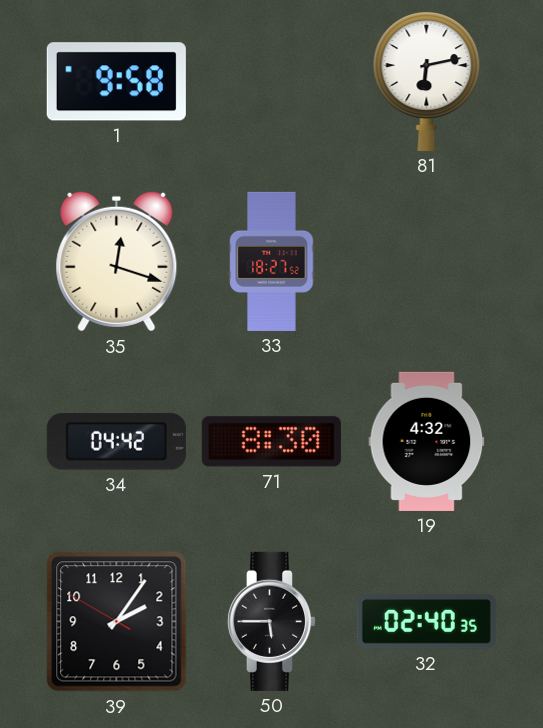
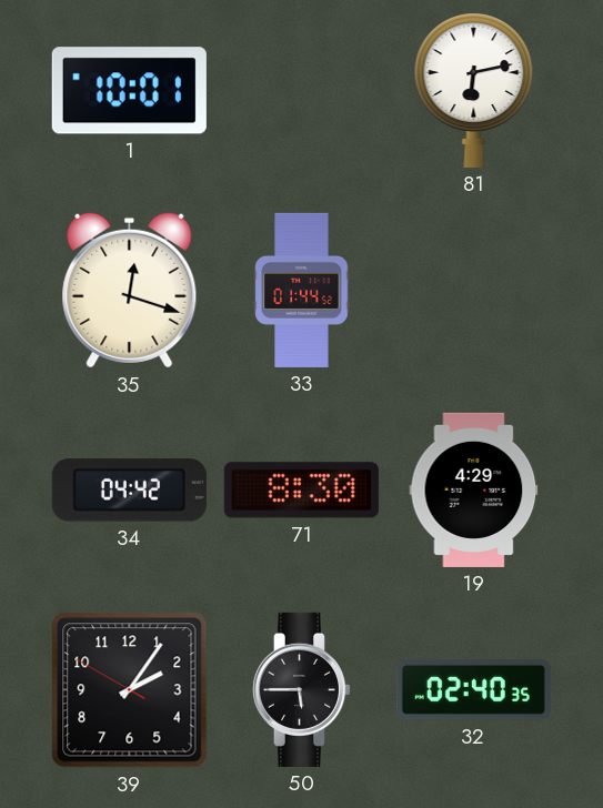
1: 9:58 -> 10:01 (129, 91)
33: 18:27 -> 01:44 (302, 290)
19: 4:32 -> 4:29 (474, 489)
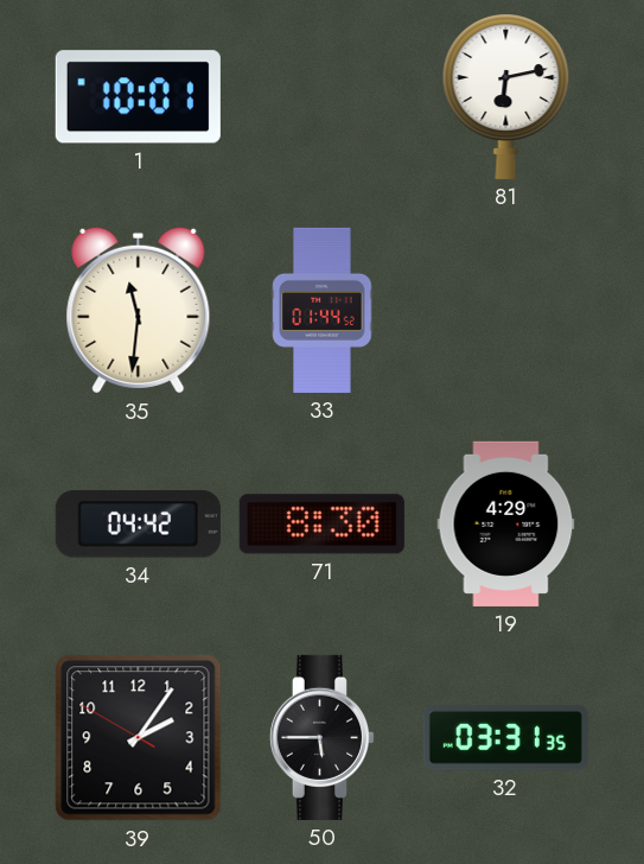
35: 12:18 -> 11:31 (139, 311)
32: 02:40 -> 03:31 (505, 737)
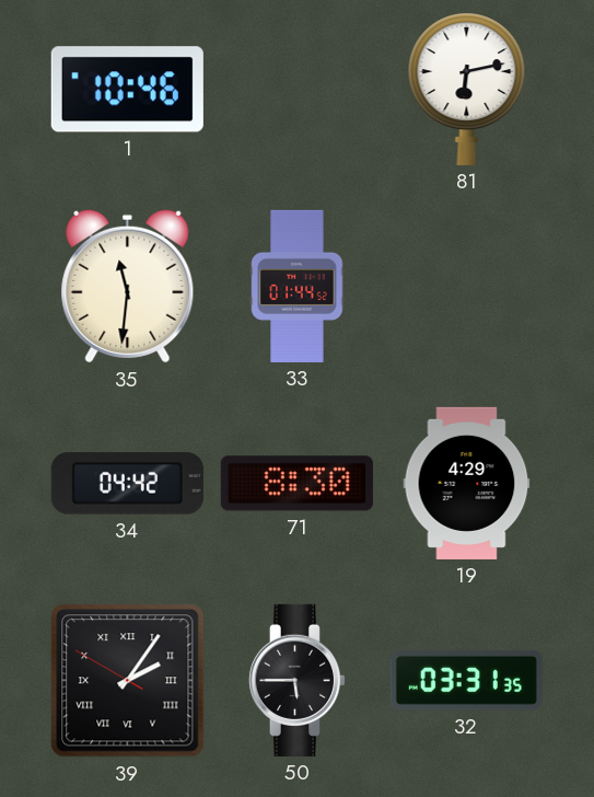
1: 10:01 -> 10:46 (127, 90)
39 numerals: Arabic -> Roman (128, 681)
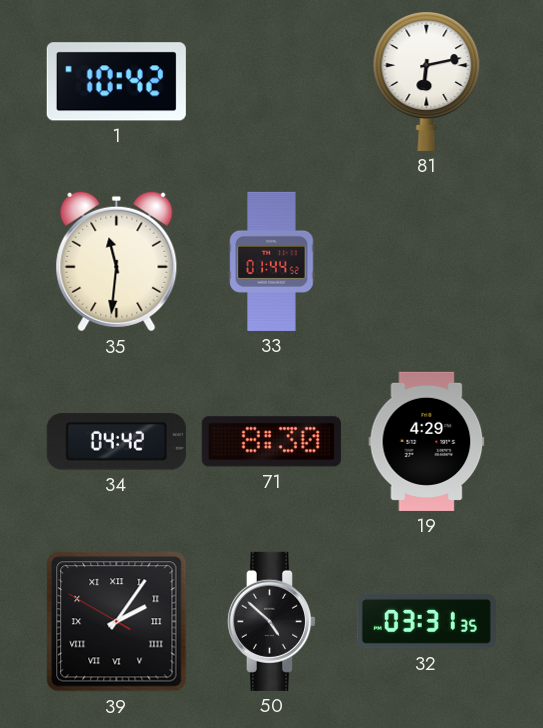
1: 10:46 -> 10:42 (116, 82)
50: 5:45 -> 4:52 (271, 621)
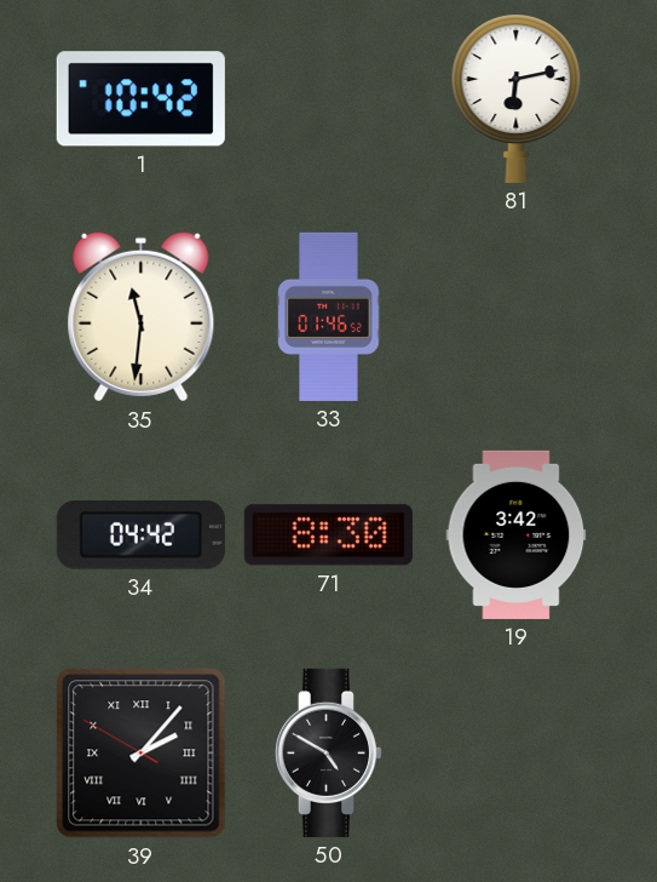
33: 01:44 -> 01:46 (329, 316)
19: 4:29 -> 3:42 (517, 534)
39: 2:05 -> 2:06 (142, 754)
50: 4:52 -> 4:50 (328, 752)
32: 03:31 -> none (426, 621)
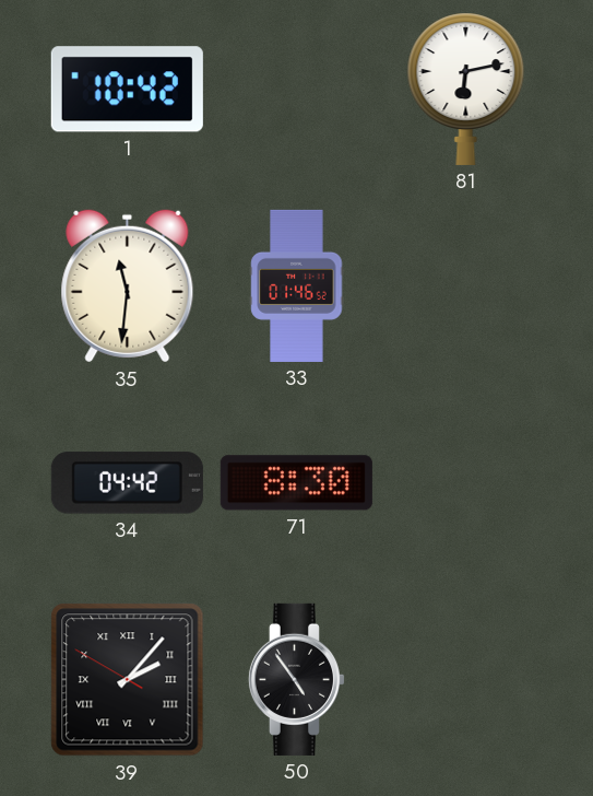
19: 3:42 -> none (517, 534)
50: 4:50 -> 4:54 (296, 679)
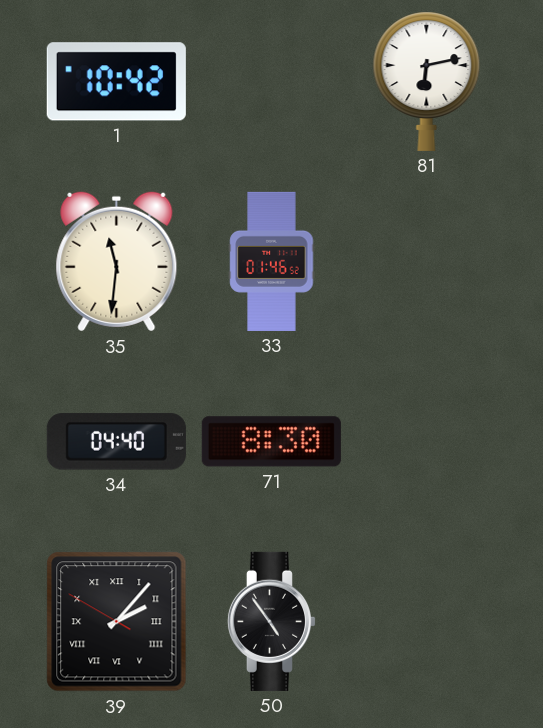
34: 04:42 -> 04:40 (116, 442)
